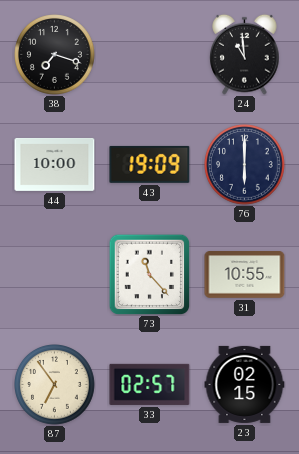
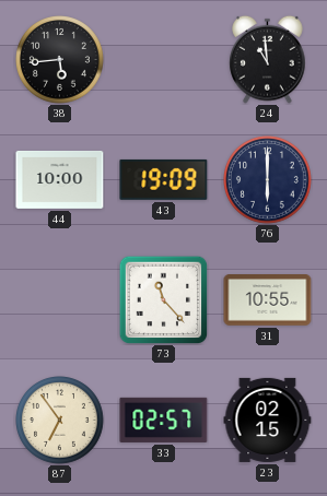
38: 7:18 -> 5:44 (60, 60)
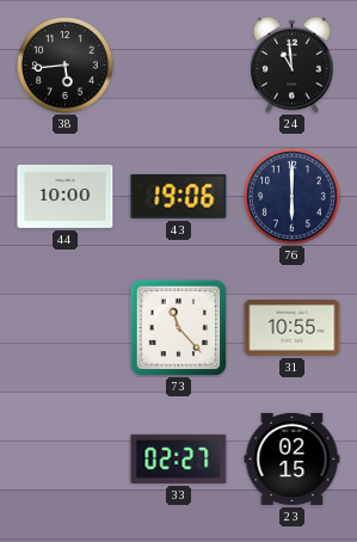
43: 19:09 -> 19:06 (179, 196)
87: 6:54 -> none (60, 421)
33: 02:57 -> 02:27 (179, 458)
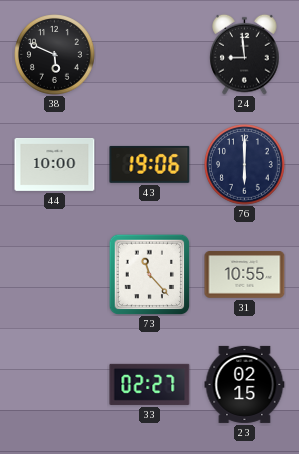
38: 5:44 -> 5:49 (55, 55)
24: 10:59 -> 8:59 (245, 54)
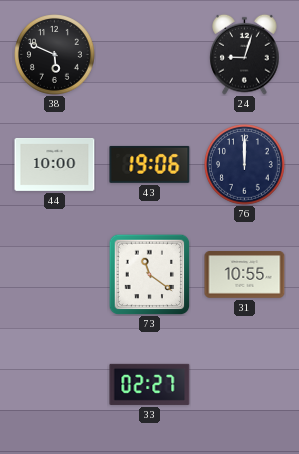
24: 8:59 -> 9:03 (245, 54)
76: 6:00 -> 12:00 (245, 165)
73: 11:23 -> 11:21 (149, 274)
23: 02:15 -> none (245, 384)
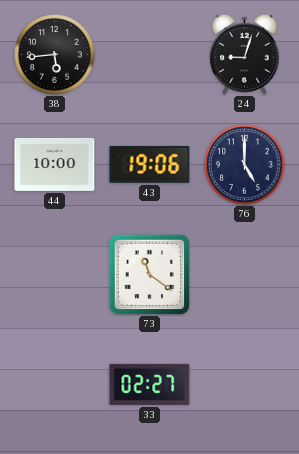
38: 5:49 -> 5:44 (55, 55)
76: 12:00 -> 5:00 (245, 165)
31: 10:55 -> none (245, 275)
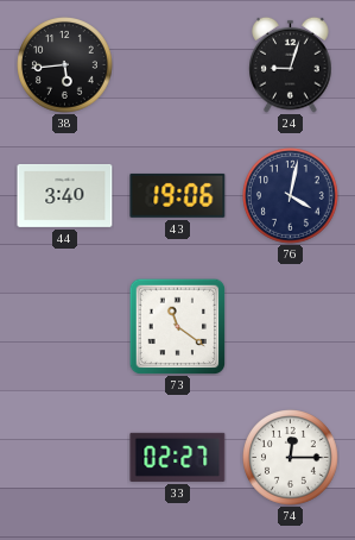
44: 10:00 -> 3:40 (65, 195)
76: 5:00 -> 4:02 (291, 196)
74: none -> 12:15 (291, 458)
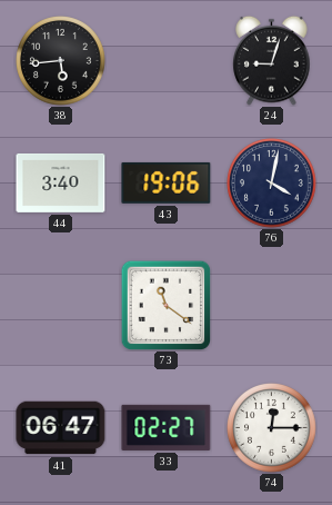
41: none -> 06:47 (61, 428)
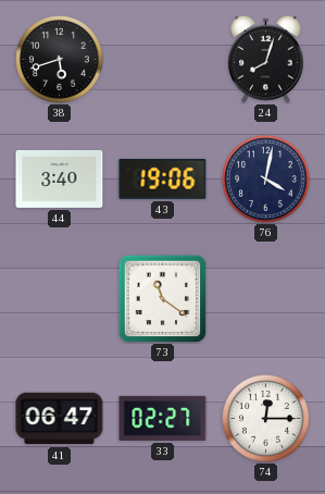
38: 5:44 -> 5:42 (60, 60)
24: 9:03 -> 8:03 (266, 59)
